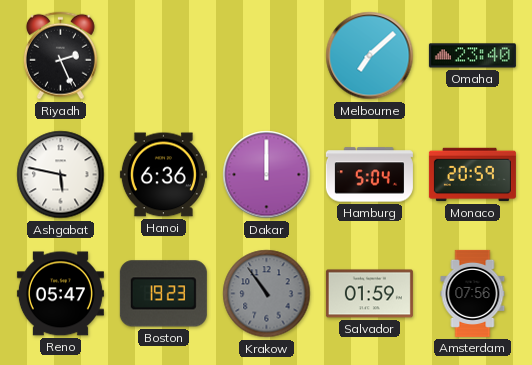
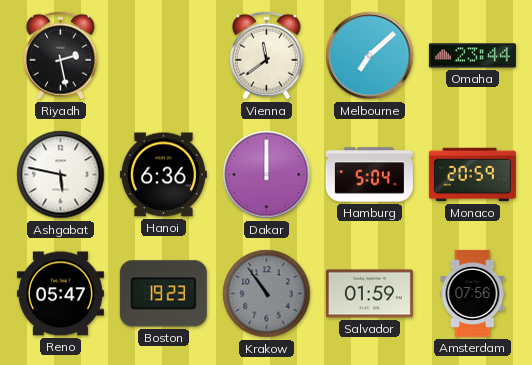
Riyadh: 2:26 -> 2:28 (60, 56)
Vienna: none -> 11:39 (266, 56)
Omaha: 23:40 -> 23:44 (472, 56)
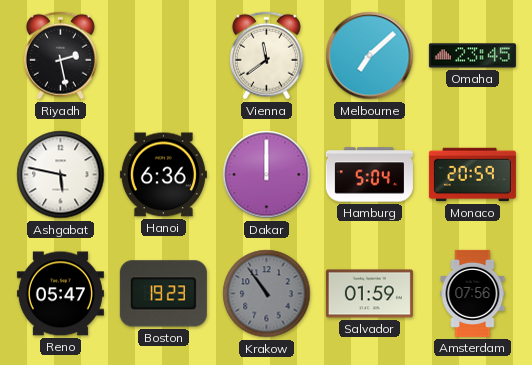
Omaha: 23:44 -> 23:45 (472, 56)
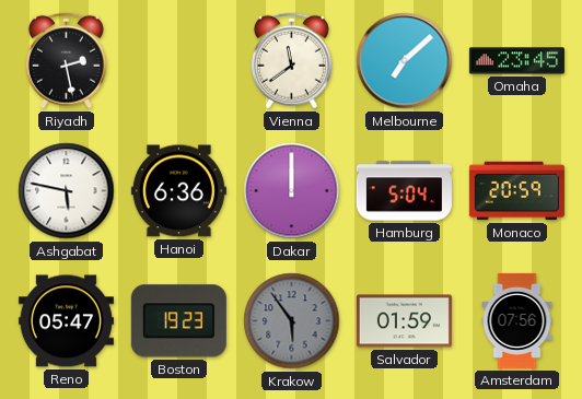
Krakow: 10:54 -> 5:54 (292, 321)
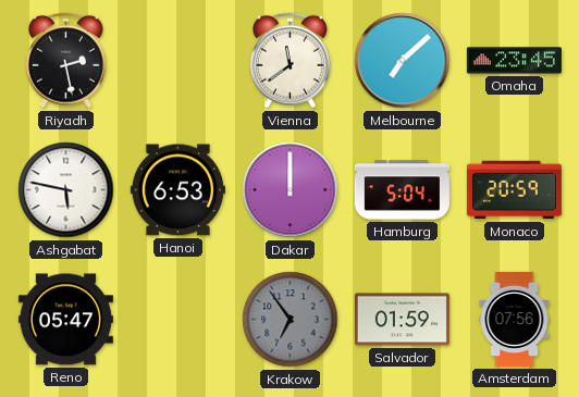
Hanoi: 6:36 -> 6:53 (177, 190)
Boston: 19:23 -> none (178, 321)
Krakow: 5:54 -> 6:54 (291, 320)
